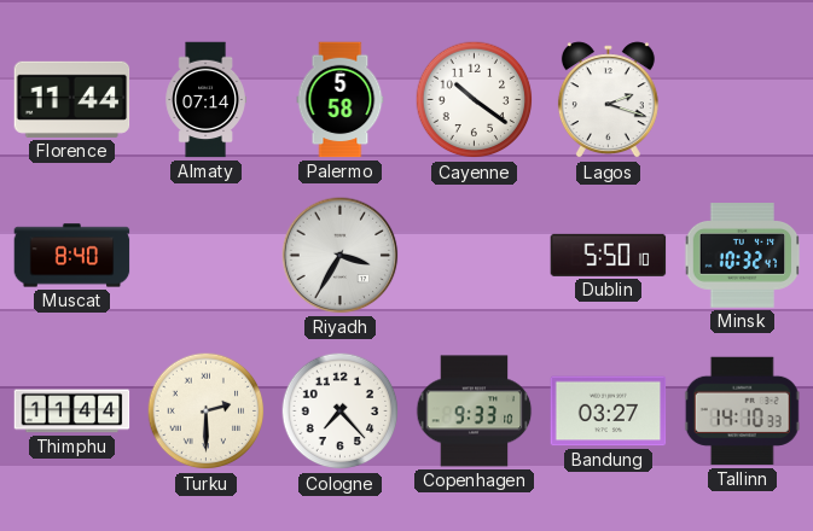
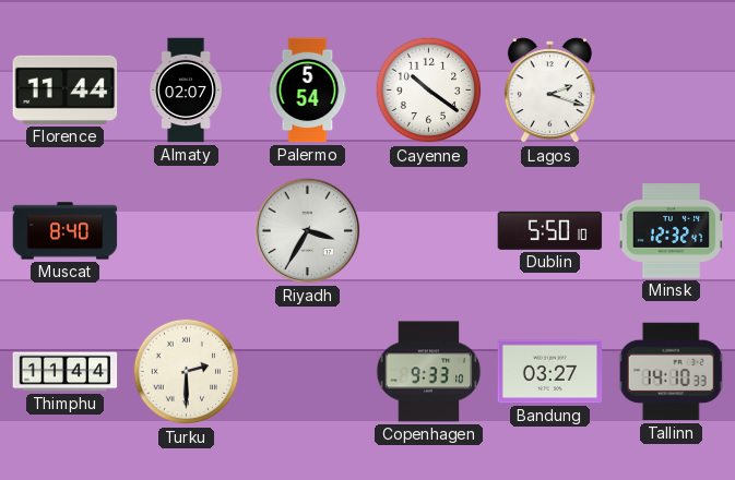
Almaty: 07:14 -> 02:07 (186, 91)
Palermo: 5:58 -> 5:54 (308, 91)
Minsk: 10:32 -> 12:32 (672, 231)
Cologne: 7:23 -> none (341, 412)
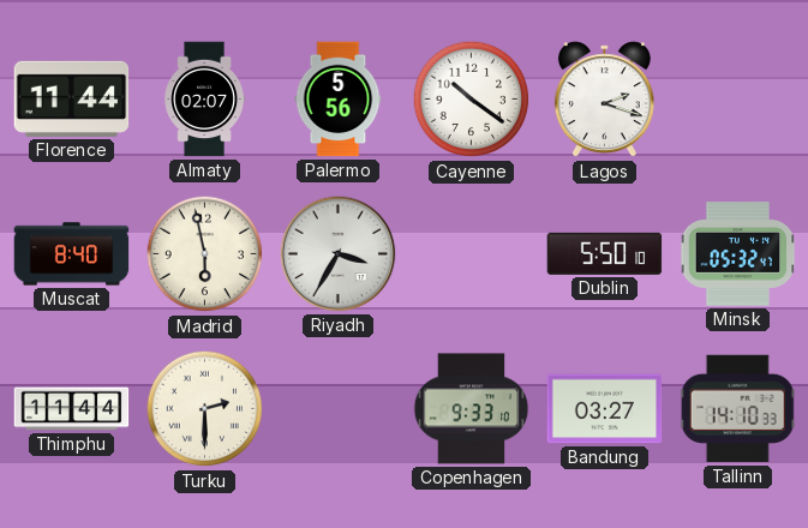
Palermo: 5:54 -> 5:56 (339, 100)
Madrid: none -> 5:58 (205, 254)
Minsk: 12:32 -> 05:32 (738, 254)
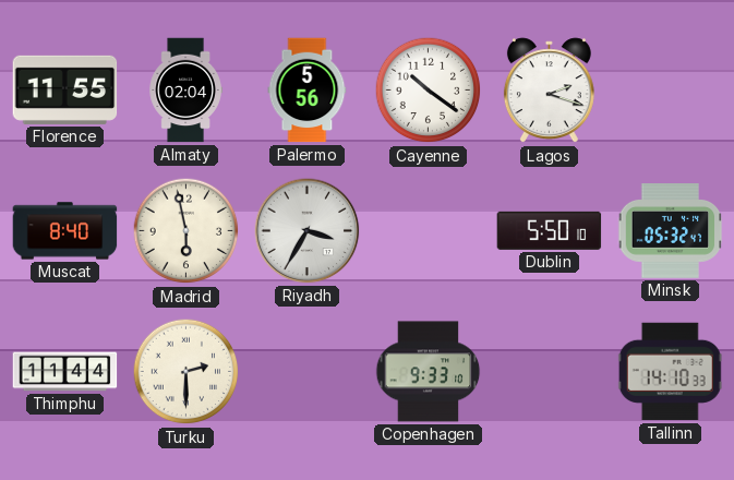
Florence: 11:44 -> 11:55 (65, 89)
Almaty: 02:07 -> 02:04 (185, 91)
Bandung: 03:27 -> none (605, 409)
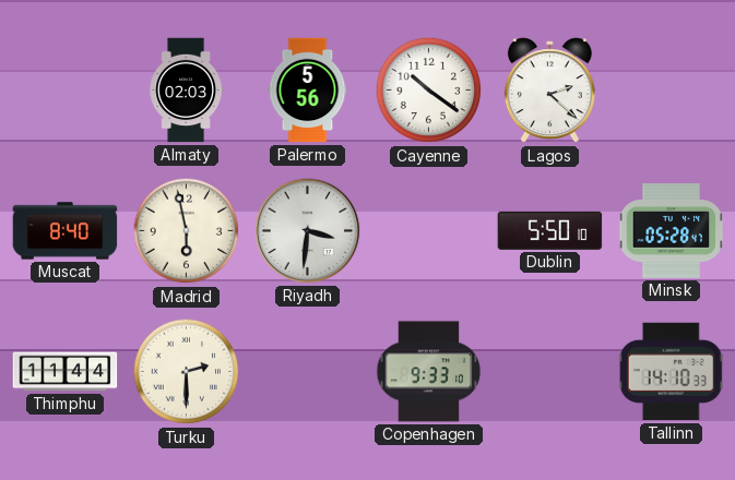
Florence: 11:55 -> none (65, 89)
Almaty: 02:04 -> 02:03 (186, 91)
Lagos: 2:18 -> 2:22 (549, 91)
Riyadh: 3:35 -> 3:31 (308, 231)
Minsk: 05:32 -> 05:28 (672, 231)
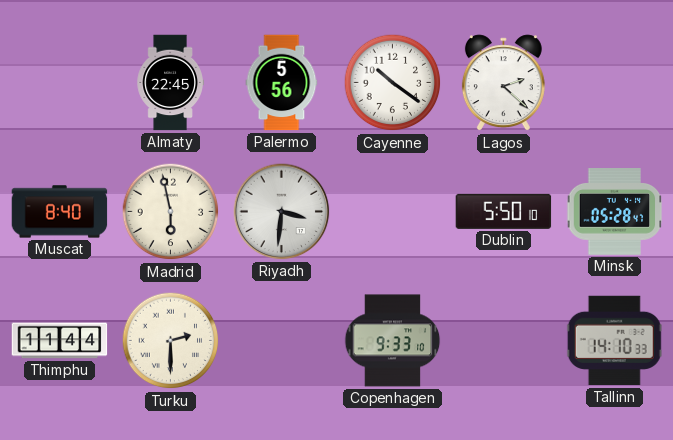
Almaty: 02:03 -> 22:45 (170, 83)
